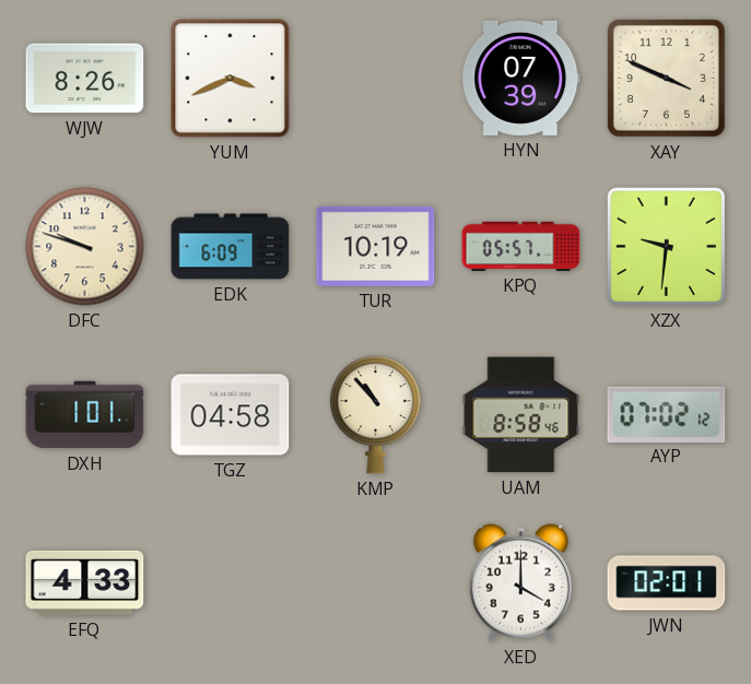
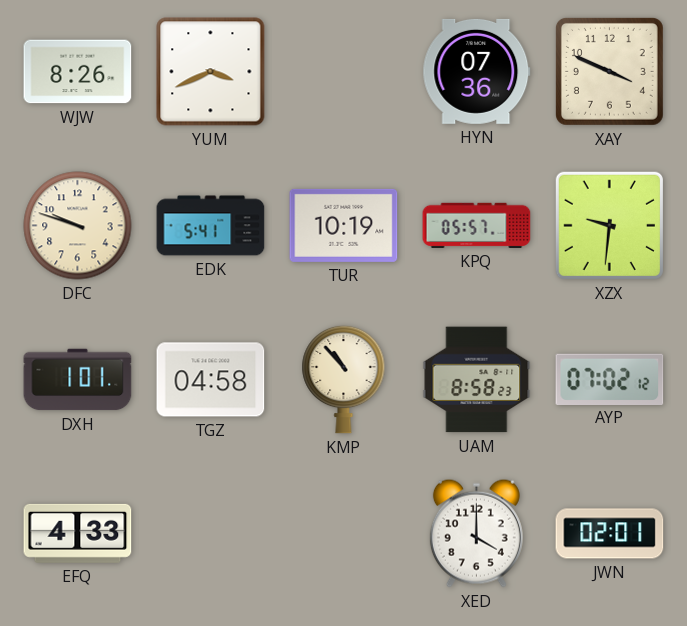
HYN: 07:39 -> 07:36 (477, 71)
EDK: 6:09 -> 5:41 (211, 226)
UAM: 8:58:46 -> 8:58:23 (477, 380)
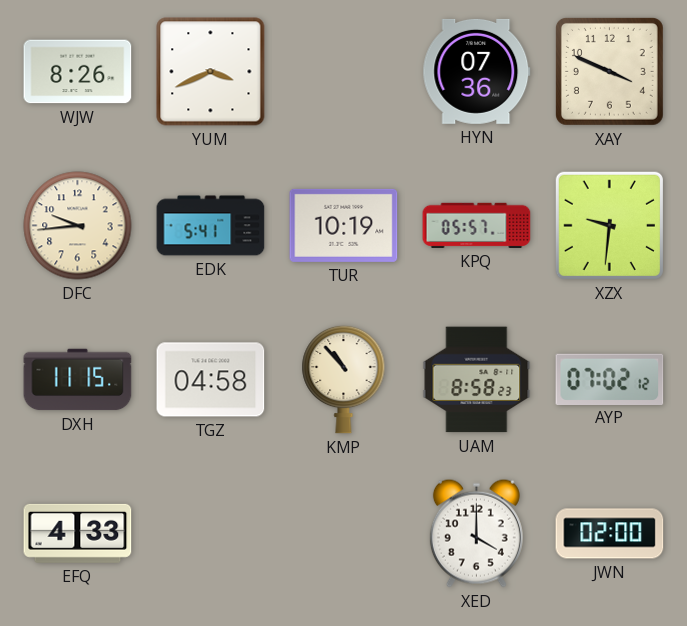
DFC: 9:48 -> 9:44 (78, 226)
DXH: 1:01 -> 11:15 (78, 380)
JWN: 02:01 -> 02:00 (610, 534)
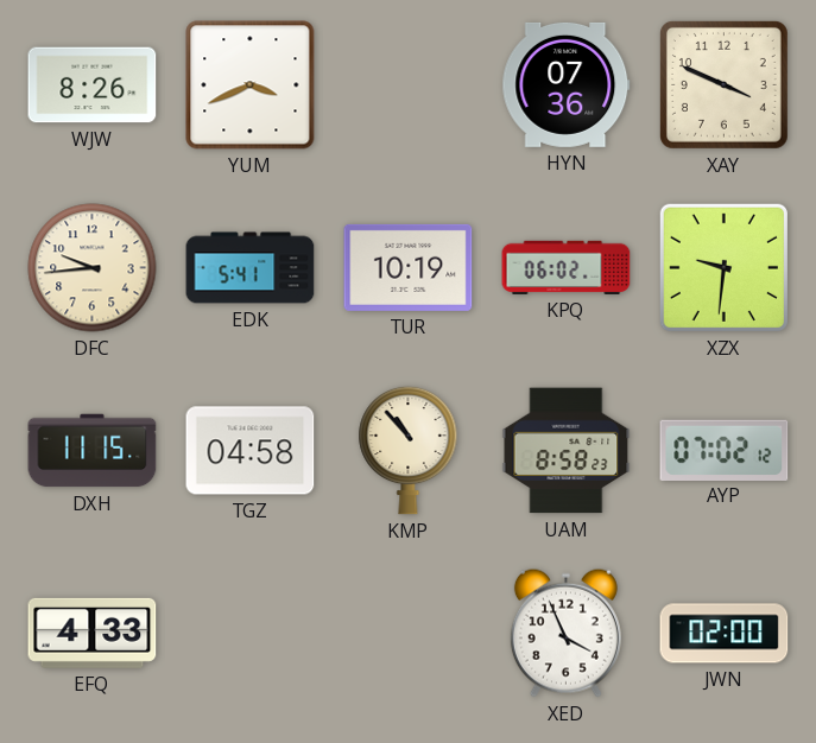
KPQ: 05:57 -> 06:02 (567, 267)
XED: 4:00 -> 3:56 (565, 633)
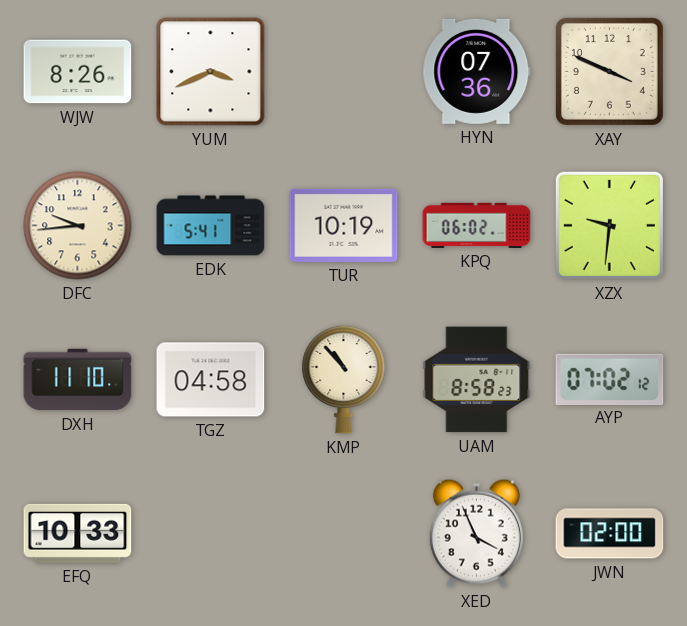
DXH: 11:15 -> 11:10 (78, 380)
EFQ: 4:33 -> 10:33 (78, 533)
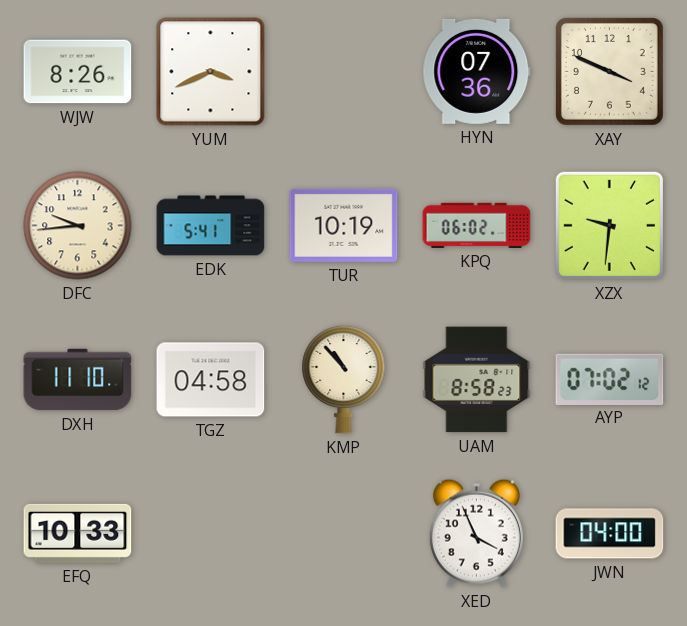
JWN: 02:00 -> 04:00 (610, 534)
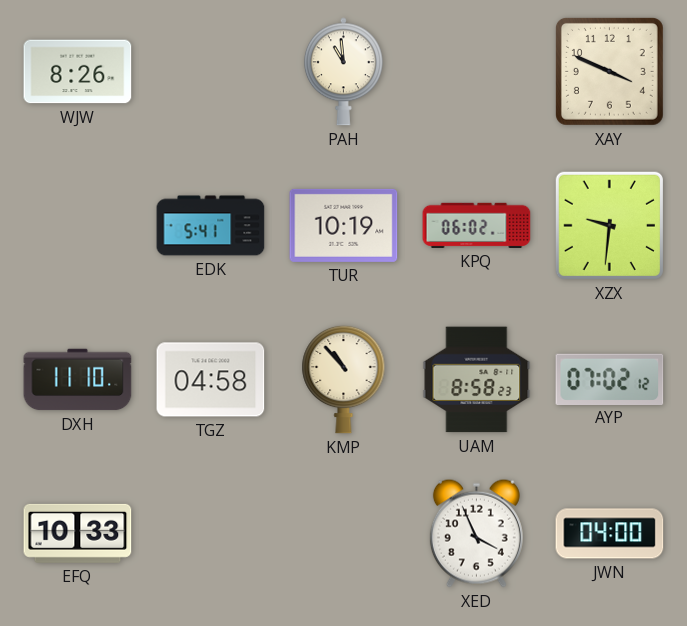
YUM: 3:41 -> none (211, 72)
PAH: none -> 10:59 (343, 72)
HYN: 07:36 -> none (477, 71)
DFC: 9:44 -> none (78, 226)
